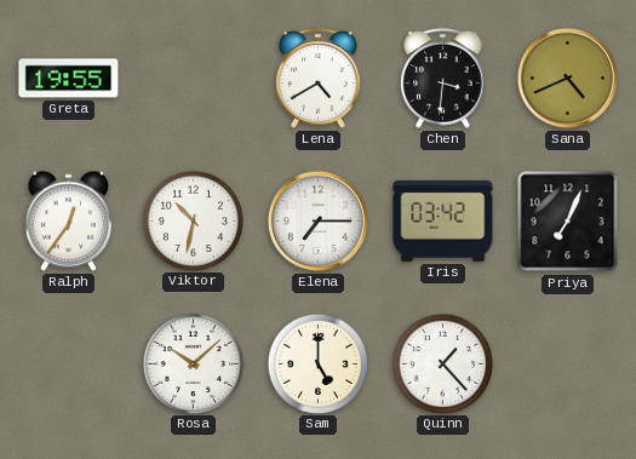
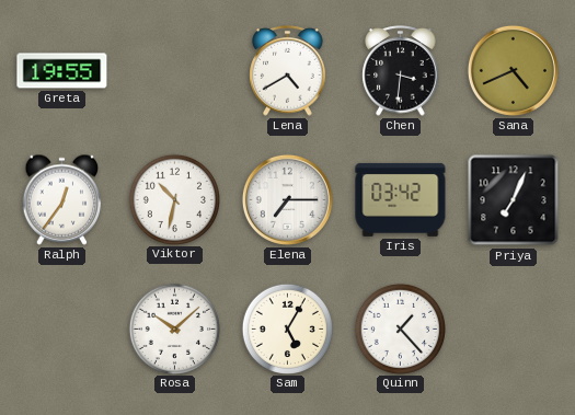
Sam: 5:00 -> 5:05 (287, 328)
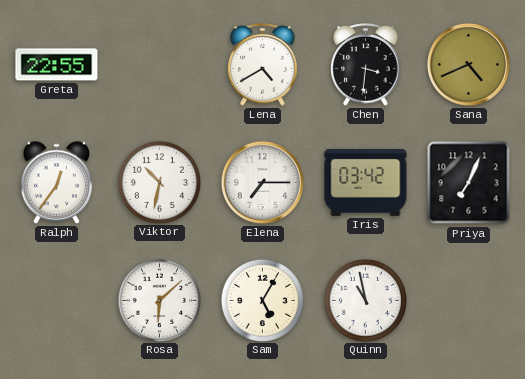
Greta: 19:55 -> 22:55 (57, 65)
Rosa: 10:08 -> 6:08 (159, 300)
Quinn: 1:23 -> 10:58 (365, 300)
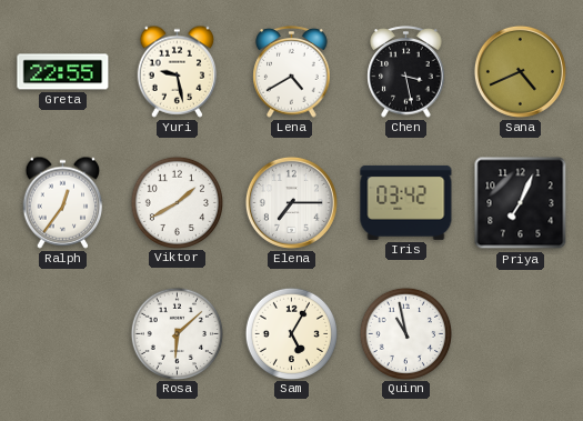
Yuri: none -> 9:28 (178, 71)
Chen: 3:31 -> 3:28 (406, 72)
Viktor: 10:32 -> 1:40 (177, 202)
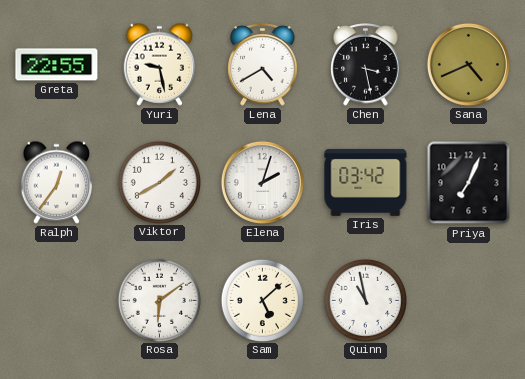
Elena: 7:15 -> 2:03 (262, 182)
Rosa: 6:08 -> 6:09 (159, 300)
Sam: 5:05 -> 5:08 (262, 300)
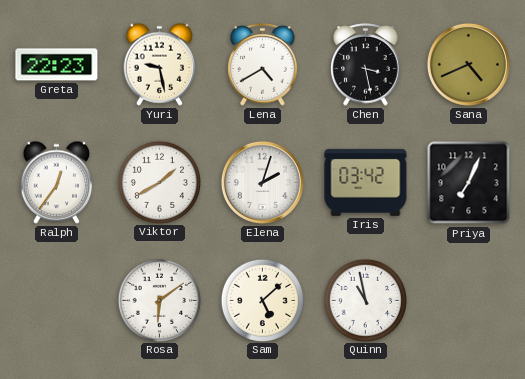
Greta: 22:55 -> 22:23 (57, 65)
